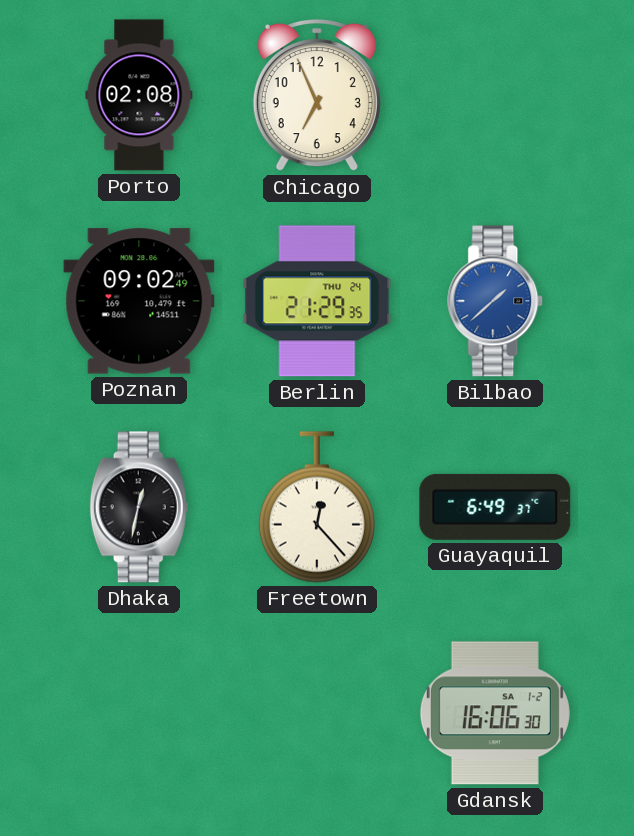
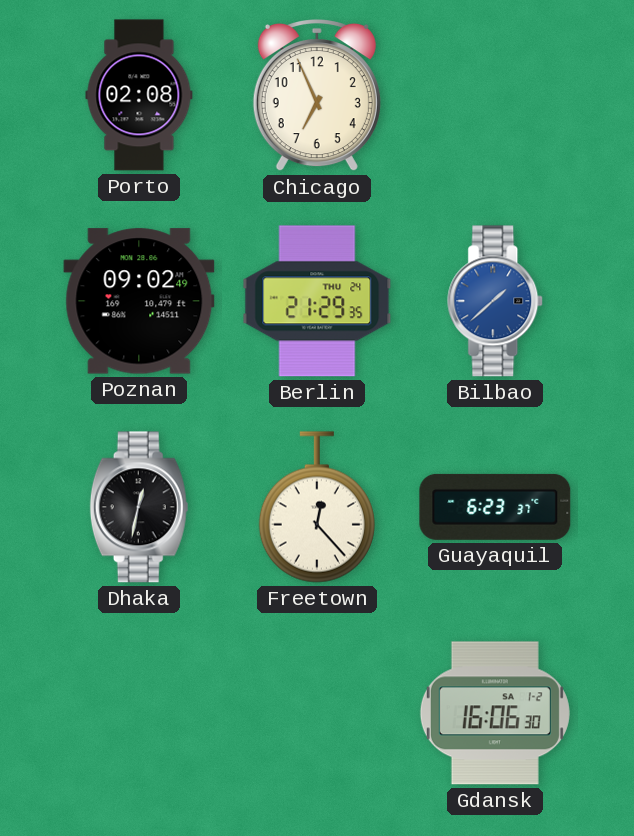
Guayaquil: 6:49 -> 6:23 (495, 507)
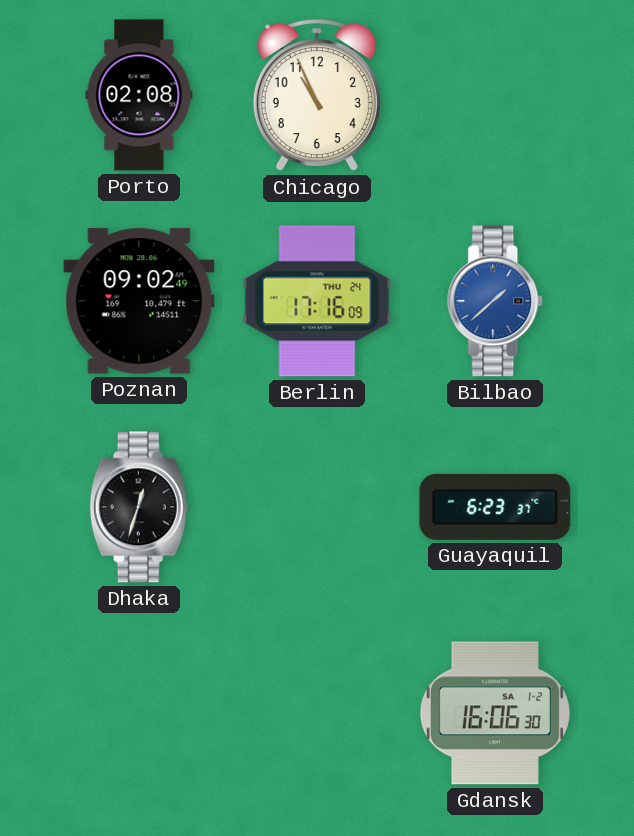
Chicago: 6:56 -> 10:56 (317, 96)
Berlin: 21:29 -> 17:16 (317, 301)
Dhaka: 12:32 -> 12:33 (139, 507)
Freetown: 12:23 -> none (317, 507)
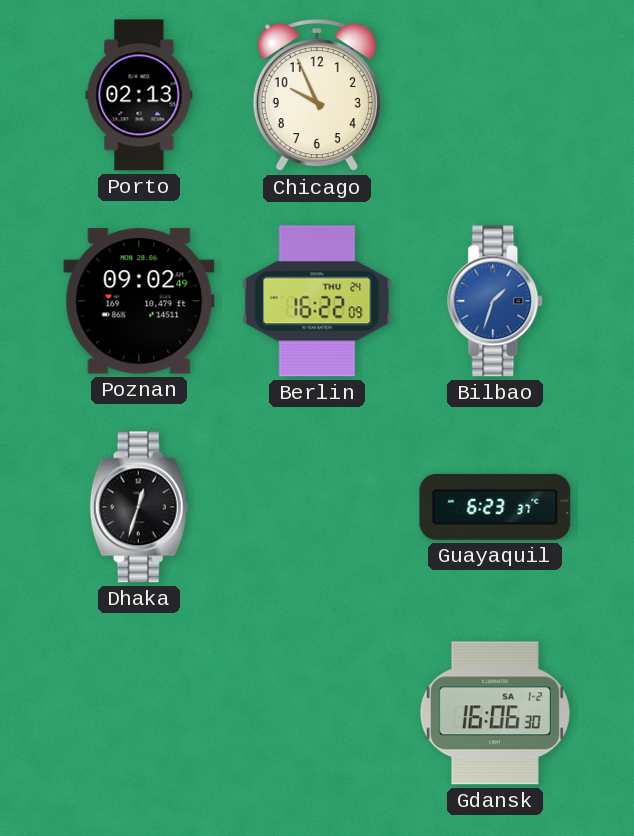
Porto: 02:08 -> 02:13 (139, 95)
Chicago: 10:56 -> 9:56 (317, 96)
Berlin: 17:16 -> 16:22 (317, 301)
Bilbao: 1:38 -> 1:33 (496, 301)
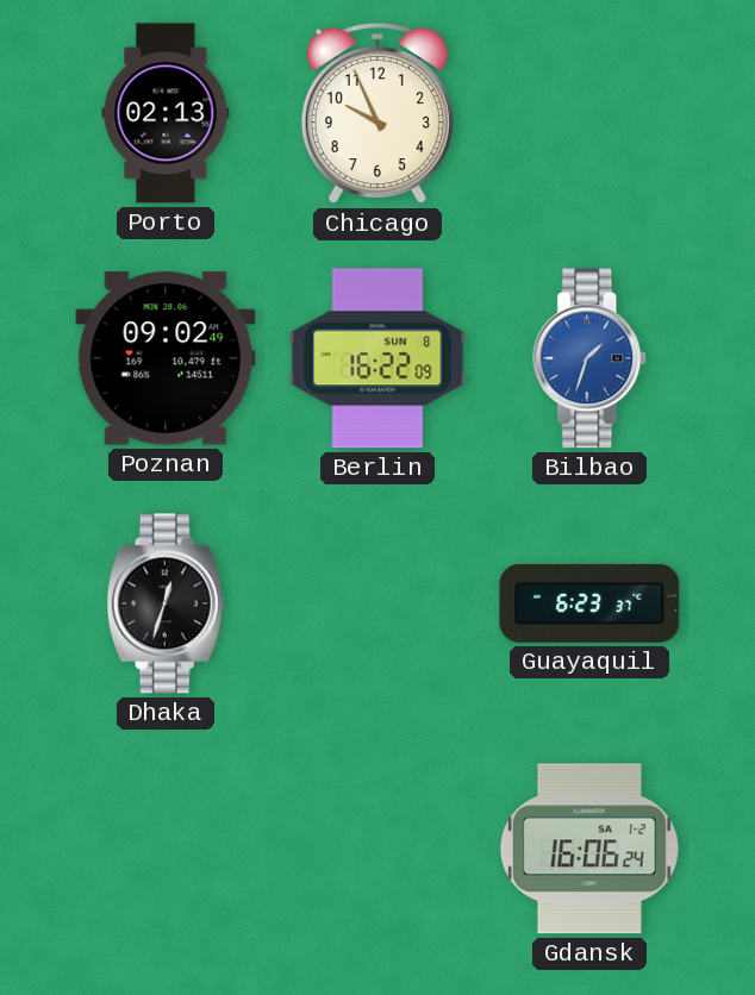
Berlin date: THU 24 -> SUN 8 (377, 358)
Gdansk: 16:06:30 -> 16:06:24 (589, 849)
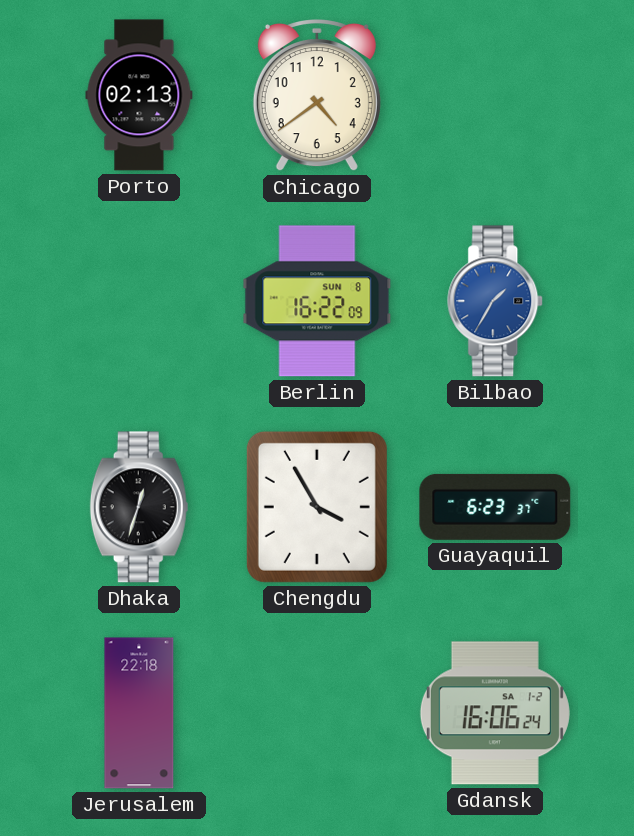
Chicago: 9:56 -> 4:39 (317, 96)
Poznan: 09:02 -> none (166, 358)
Bilbao: 1:33 -> 1:35 (496, 301)
Chengdu: none -> 3:55 (317, 507)
Jerusalem: none -> 22:18 (139, 713)
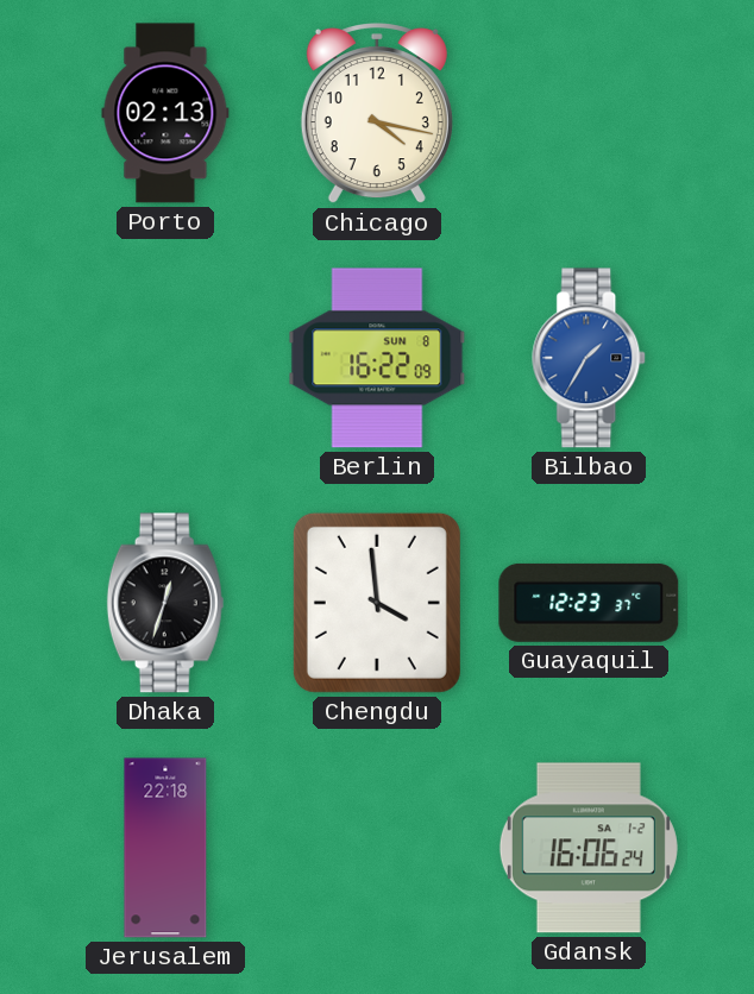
Chicago: 4:39 -> 4:17 (377, 114)
Chengdu: 3:55 -> 3:59 (377, 603)
Guayaquil: 6:23 -> 12:23 (589, 603)
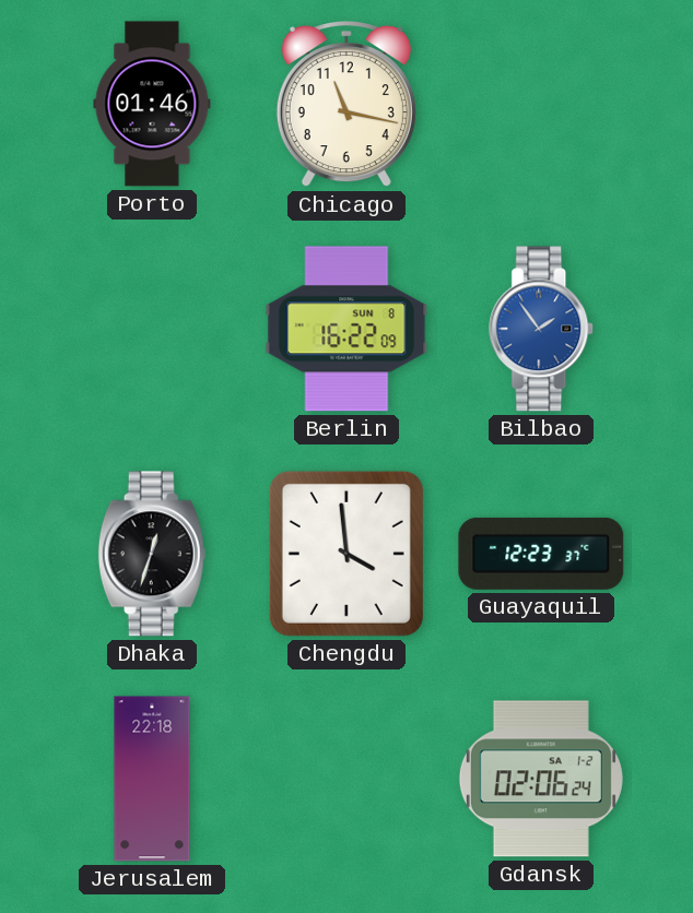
Porto: 02:13 -> 01:46 (152, 104)
Chicago: 4:17 -> 11:17 (346, 105)
Bilbao: 1:35 -> 1:54 (542, 329)
Gdansk: 16:06 -> 02:06 (541, 779)
